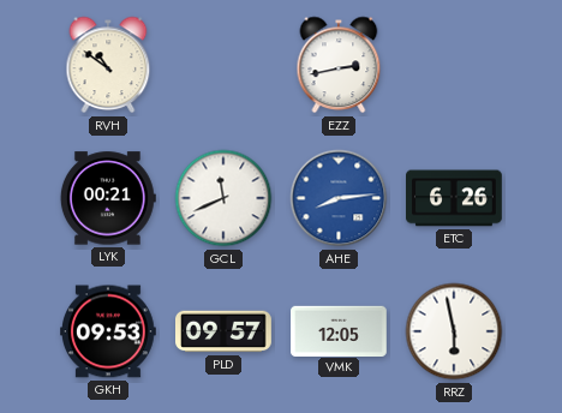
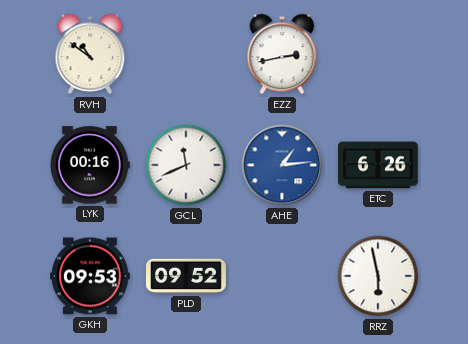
LYK: 00:21 -> 00:16 (90, 165)
AHE: 8:14 -> 1:14 (282, 165)
PLD: 09:57 -> 09:52 (186, 276)
VMK: 12:05 -> none (340, 330)
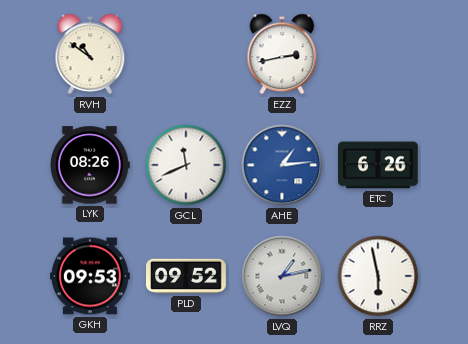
LYK: 00:16 -> 08:26 (90, 165)
LVQ: none -> 1:13 (282, 276)
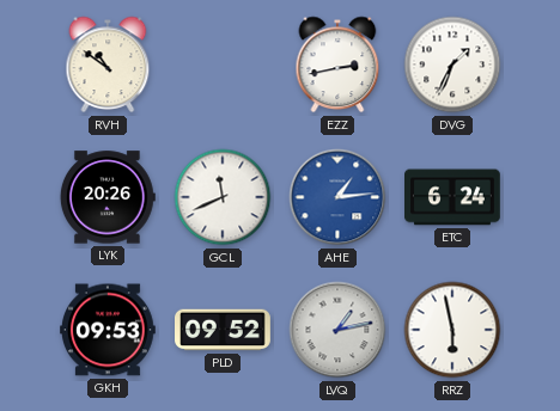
DVG: none -> 1:34 (452, 65)
LYK: 08:26 -> 20:26 (108, 197)
ETC: 6:26 -> 6:24 (454, 197)
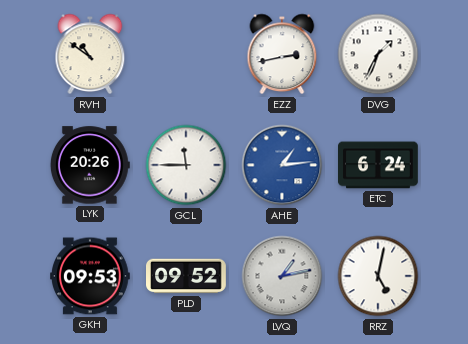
GCL: 11:41 -> 11:45 (186, 165)
RRZ: 5:58 -> 5:02 (378, 276)
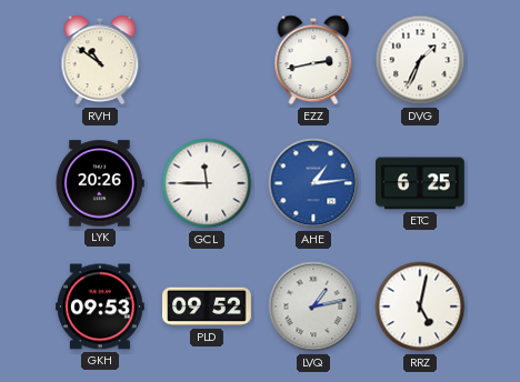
ETC: 6:24 -> 6:25 (421, 183)
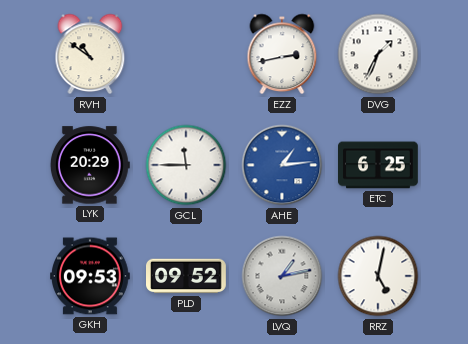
LYK: 20:26 -> 20:29 (90, 165)
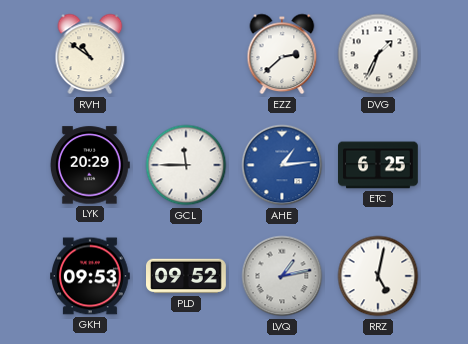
EZZ: 2:43 -> 2:38 (282, 54)
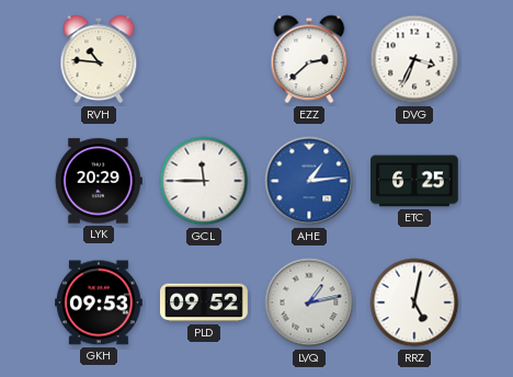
RVH: 10:51 -> 10:46 (99, 59)
DVG: 1:34 -> 3:34 (414, 59)
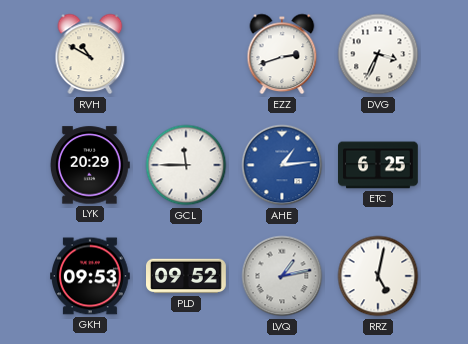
RVH: 10:46 -> 10:50 (90, 54)
EZZ: 2:38 -> 2:42 (282, 54)
